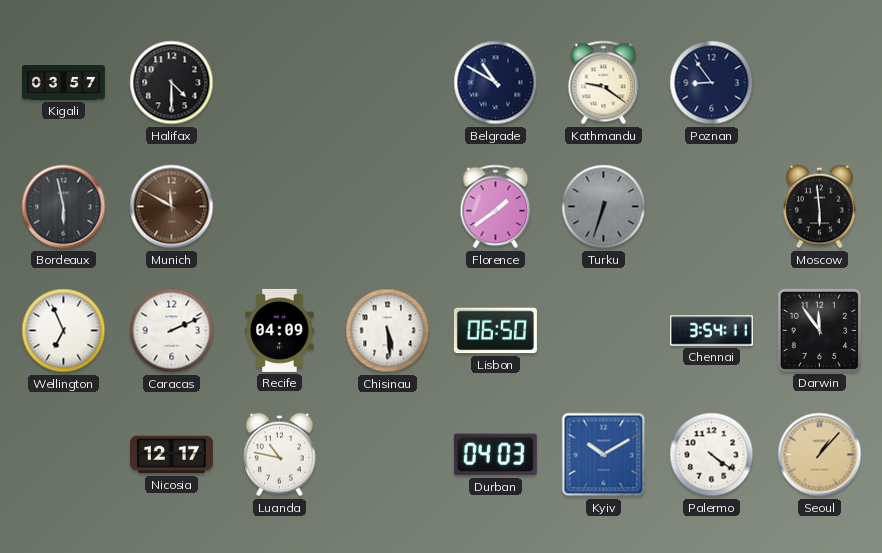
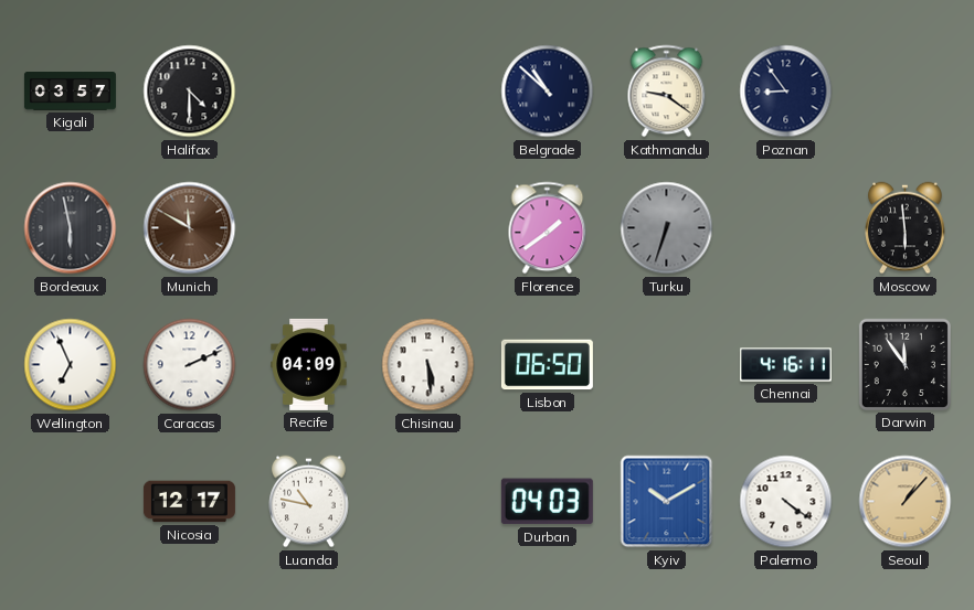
Belgrade: 10:50 -> 10:52 (548, 92)
Chennai: 3:54 -> 4:16 (785, 365)
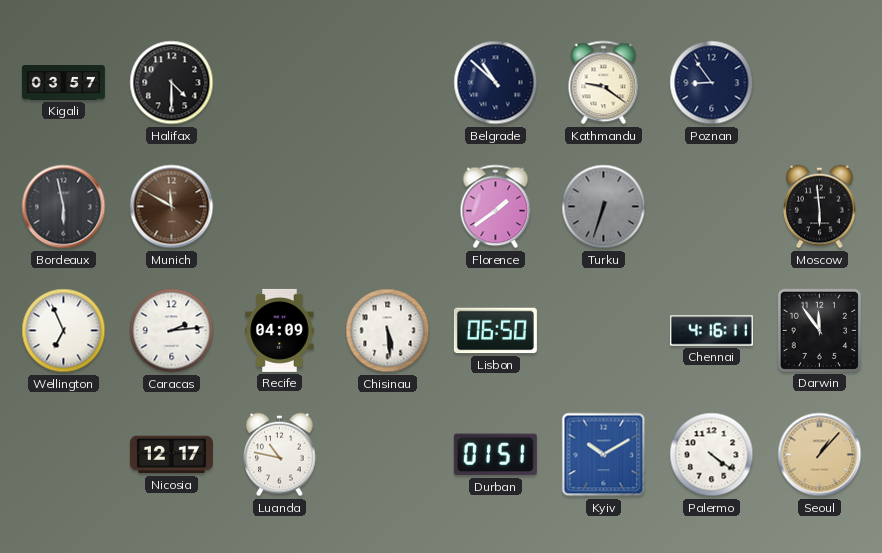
Caracas: 2:11 -> 2:14 (172, 331)
Durban: 04:03 -> 01:51 (495, 455)
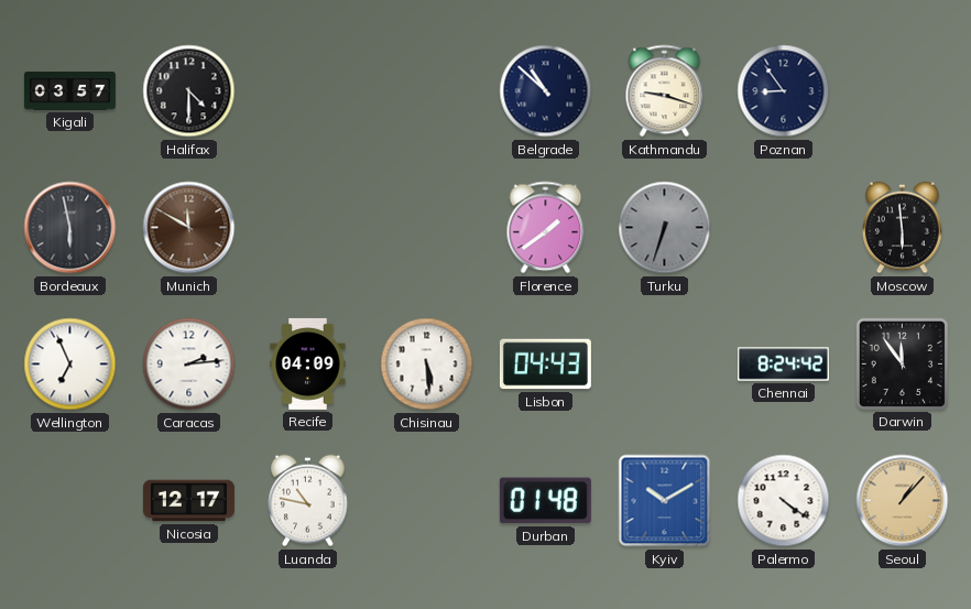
Kathmandu: 9:21 -> 9:18 (665, 91)
Lisbon: 06:50 -> 04:43 (545, 365)
Chennai: 4:16 -> 8:24 (783, 365)
Durban: 01:51 -> 01:48 (545, 501)
